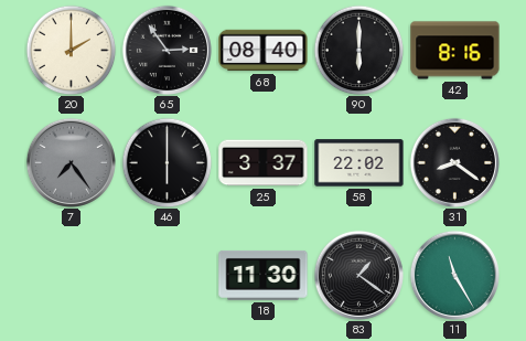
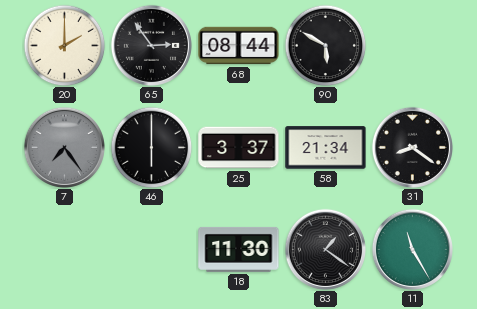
68: 08:40 -> 08:44 (239, 46)
90: 6:00 -> 5:50 (325, 45)
42: 8:16 -> none (455, 51)
58: 22:02 -> 21:34 (326, 148)
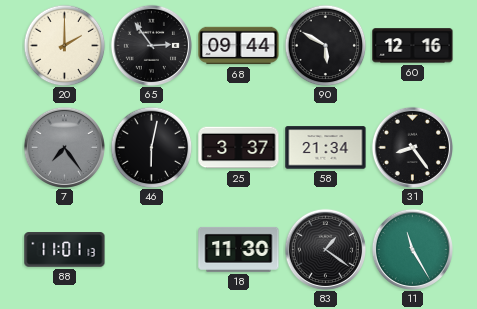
68: 08:44 -> 09:44 (239, 46)
60: none -> 12:16 (413, 46)
46: 6:00 -> 6:02 (151, 147)
31: 8:21 -> 8:24 (412, 147)
88: none -> 11:01 (65, 250)
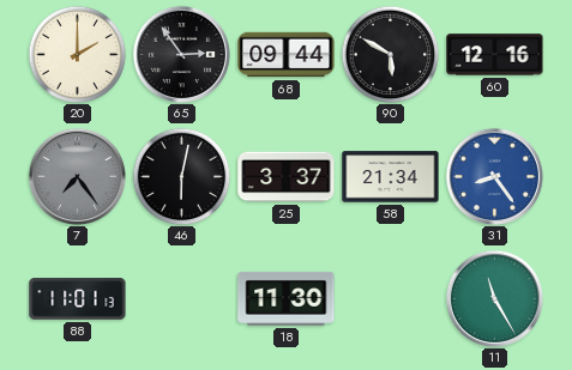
31 dial: black -> blue (494, 176)
83: 1:21 -> none (325, 249)
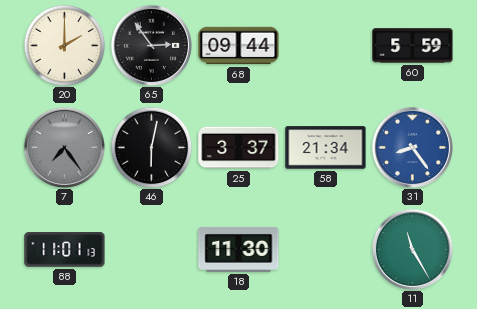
90: 5:50 -> none (390, 54)
60: 12:16 -> 5:59 (413, 46)
